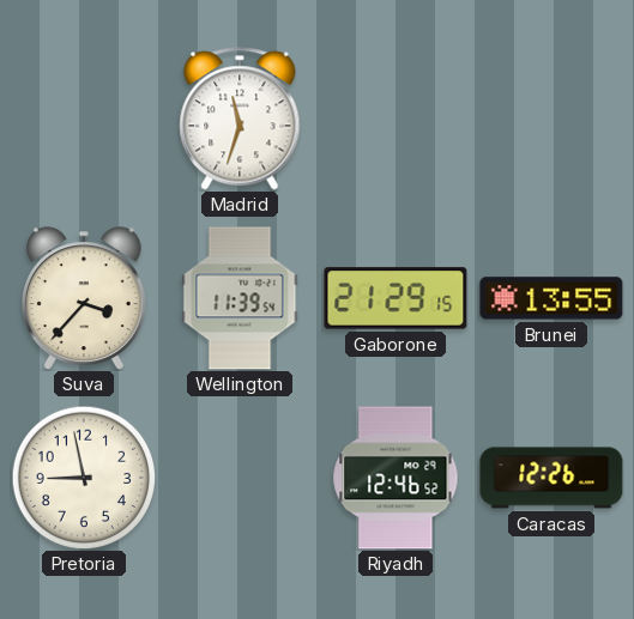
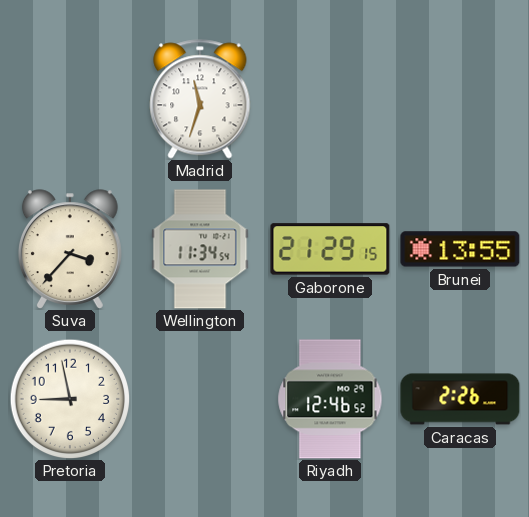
Wellington: 11:39 -> 11:34 (200, 249)
Caracas: 12:26 -> 2:26 (460, 399)
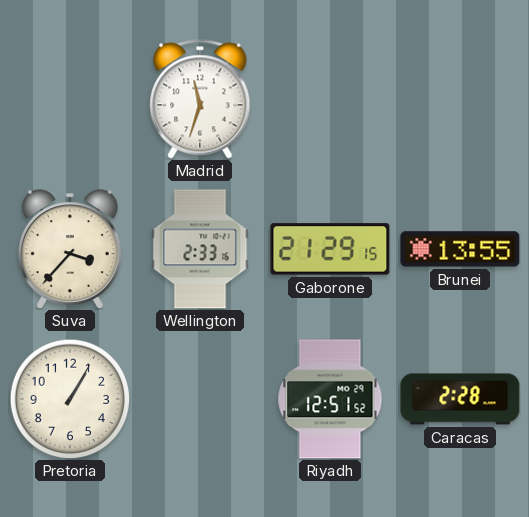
Wellington: 11:34 -> 2:33 (200, 249)
Pretoria: 8:58 -> 1:05 (70, 399)
Riyadh: 12:46 -> 12:51 (330, 399)
Caracas: 2:26 -> 2:28 (460, 399)
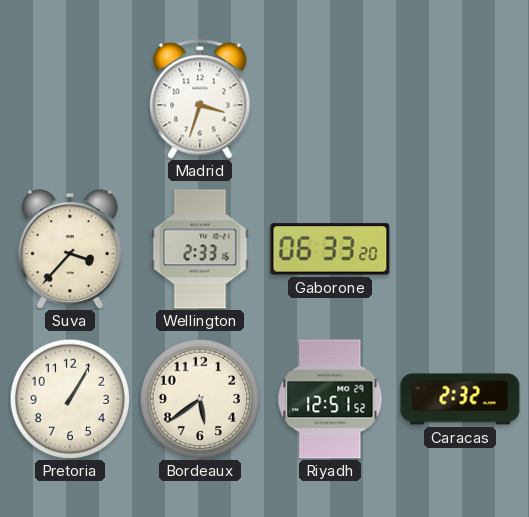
Madrid: 11:33 -> 3:33 (200, 99)
Gaborone: 21:29 -> 06:33 (330, 249)
Brunei: 13:55 -> none (460, 249)
Bordeaux: none -> 5:39 (200, 399)
Caracas: 2:28 -> 2:32 (460, 399)
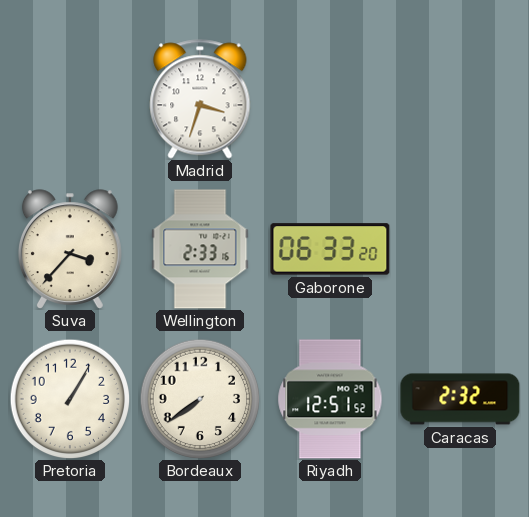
Bordeaux: 5:39 -> 7:39 (200, 399)
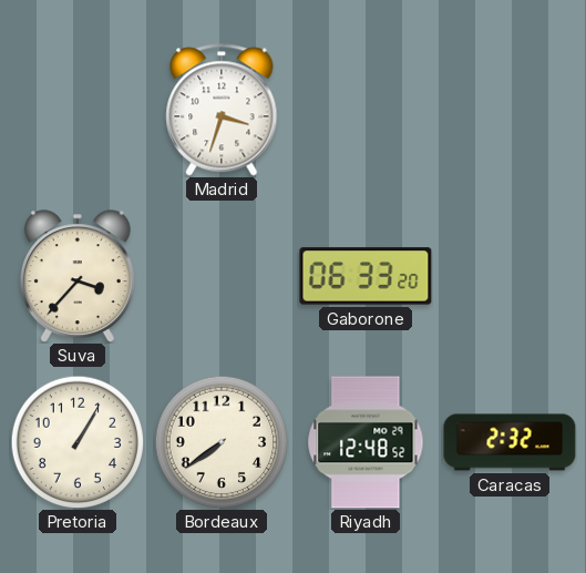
Wellington: 2:33 -> none (200, 249)
Riyadh: 12:51 -> 12:48 (366, 442)
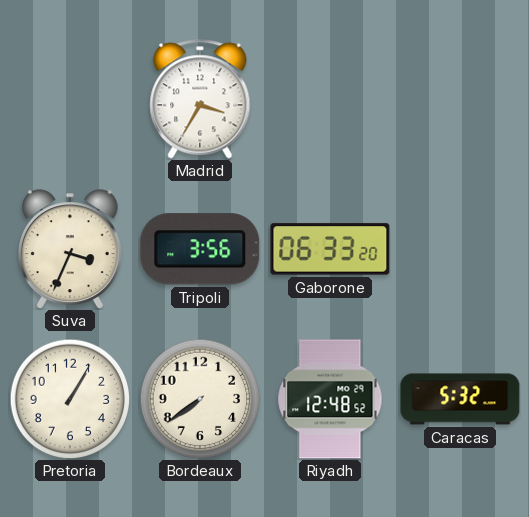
Madrid: 3:33 -> 3:35 (200, 99)
Suva: 3:37 -> 3:34 (70, 249)
Tripoli: none -> 3:56 (200, 249)
Caracas: 2:32 -> 5:32 (460, 399)
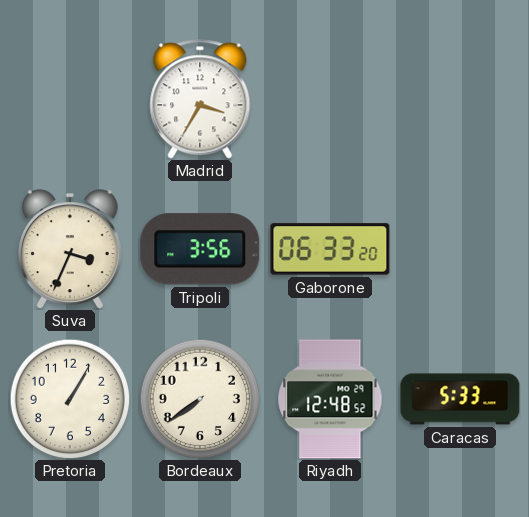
Caracas: 5:32 -> 5:33 (460, 399)
